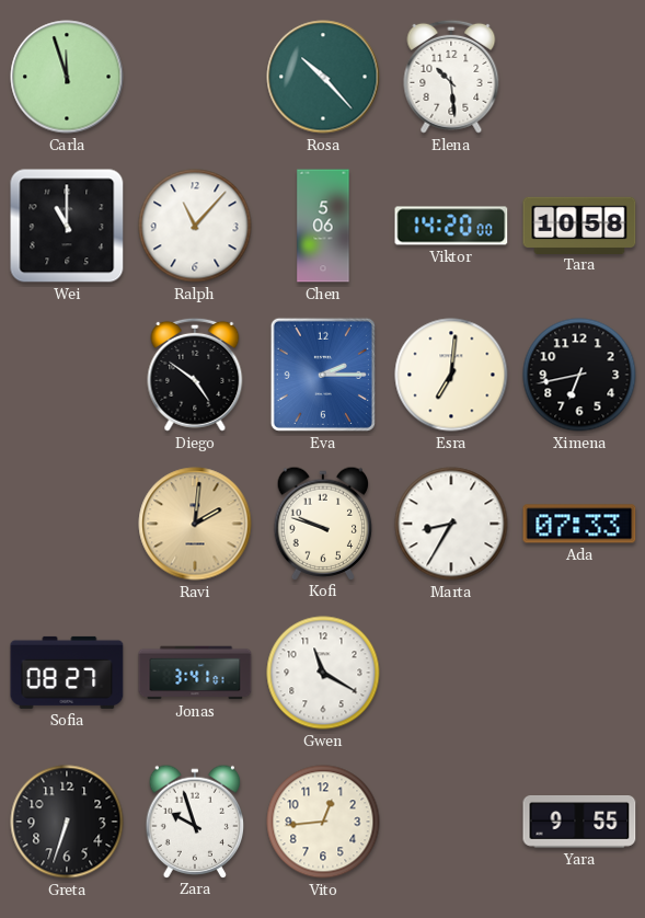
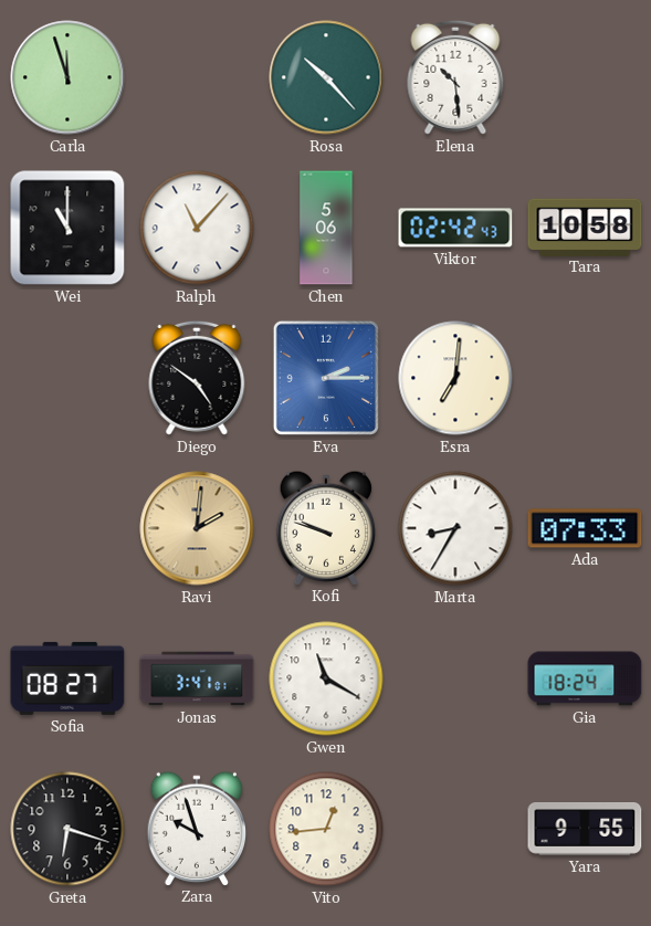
Viktor: 14:20 -> 02:42 (455, 228)
Ximena: 6:43 -> none (579, 375)
Gia: none -> 18:24 (585, 678)
Greta: 6:33 -> 6:18 (67, 829)
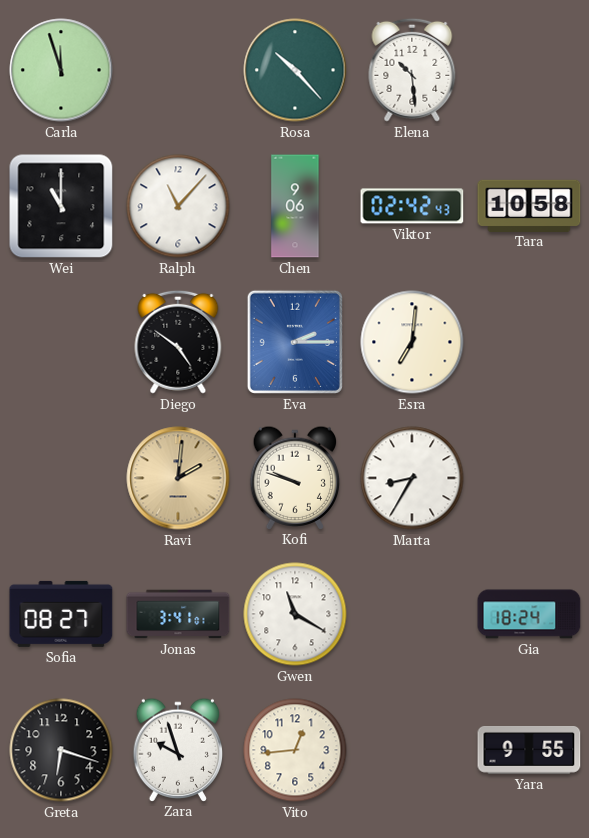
Chen: 5:06 -> 9:06 (295, 206)
Ada: 07:33 -> none (585, 528)
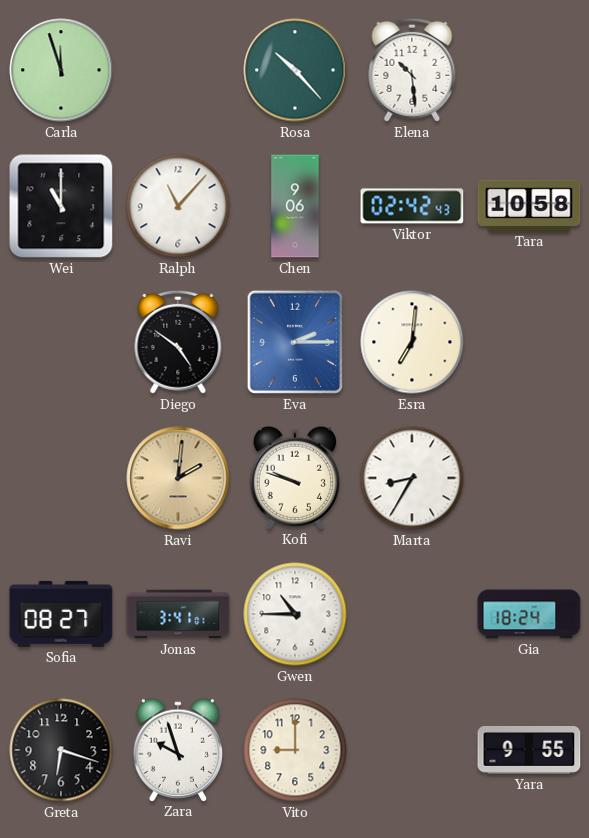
Gwen: 11:20 -> 10:45 (295, 614)
Vito: 12:44 -> 9:00 (295, 750)
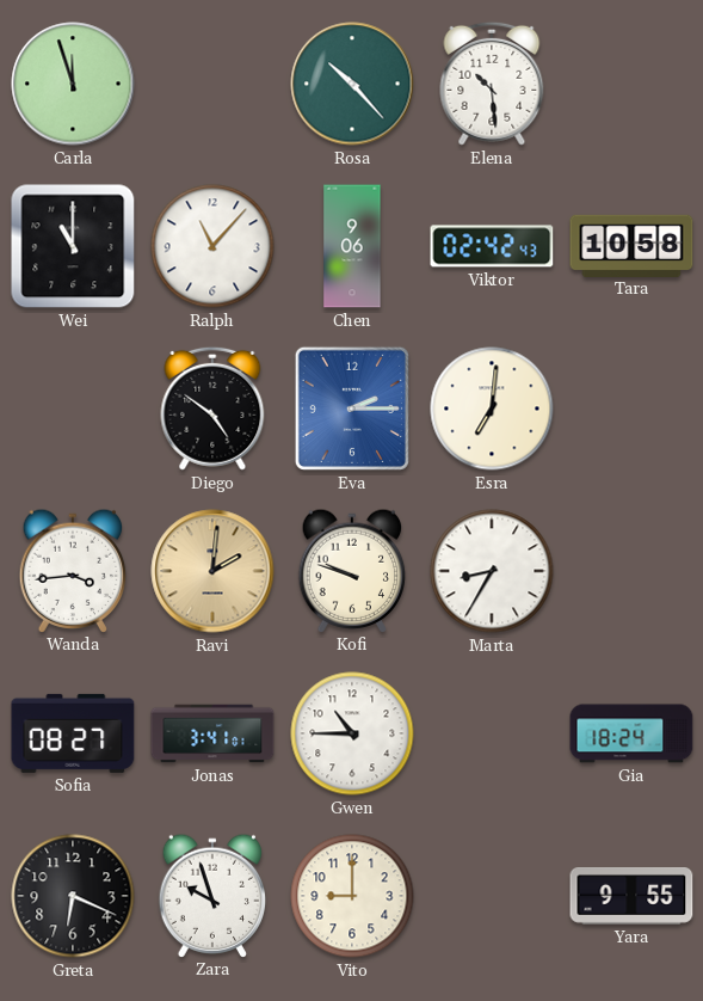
Wanda: none -> 3:44 (73, 570)
Greta: 6:18 -> 6:19 (73, 896)
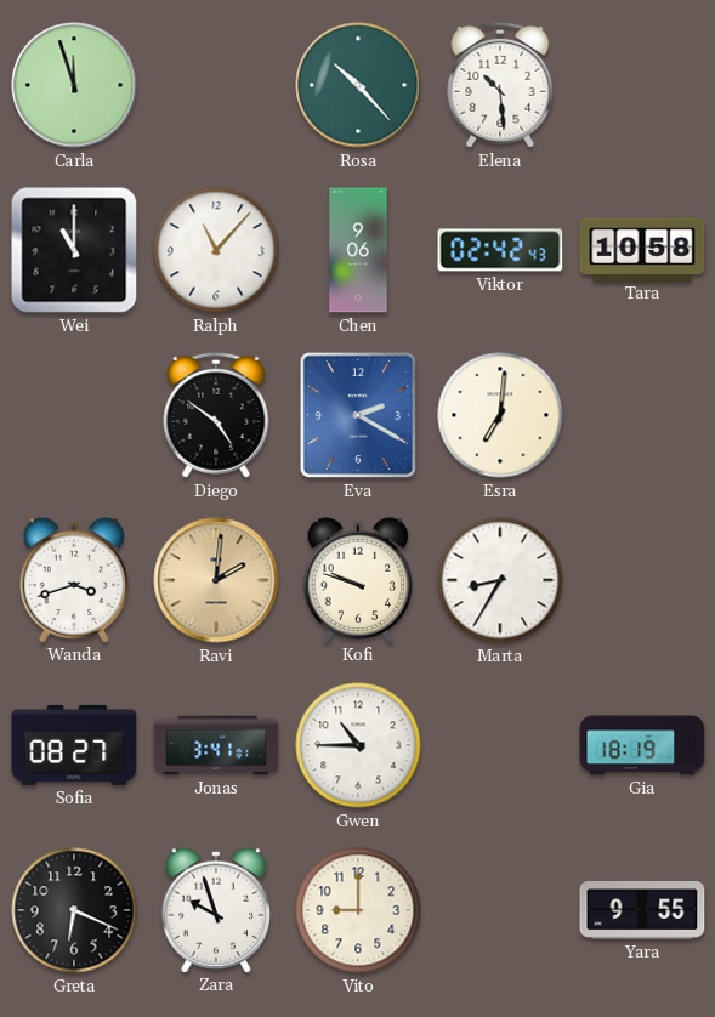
Eva: 2:15 -> 2:20 (358, 415)
Wanda: 3:44 -> 3:42 (74, 579)
Gia: 18:24 -> 18:19 (642, 745)
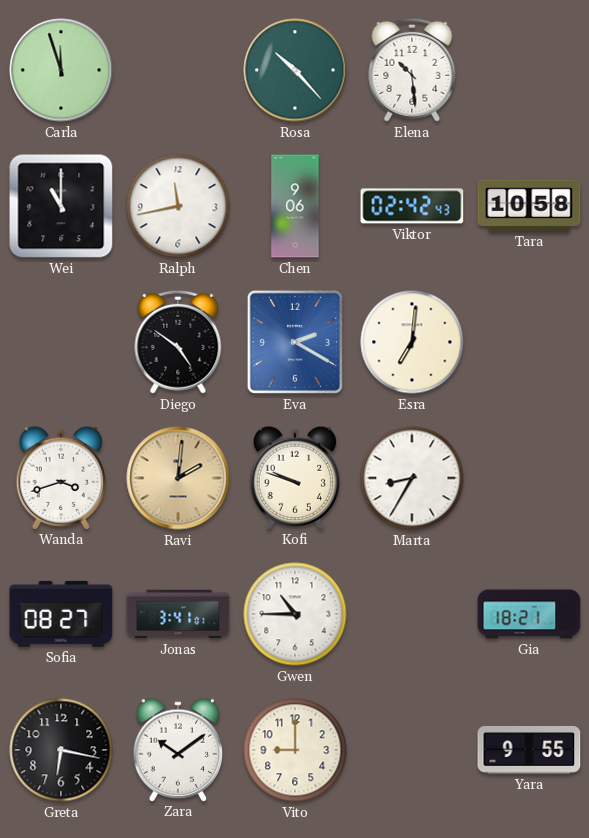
Ralph: 11:07 -> 11:43 (178, 206)
Gia: 18:19 -> 18:21 (529, 614)
Greta: 6:19 -> 6:17 (61, 750)
Zara: 9:57 -> 10:09 (178, 749)
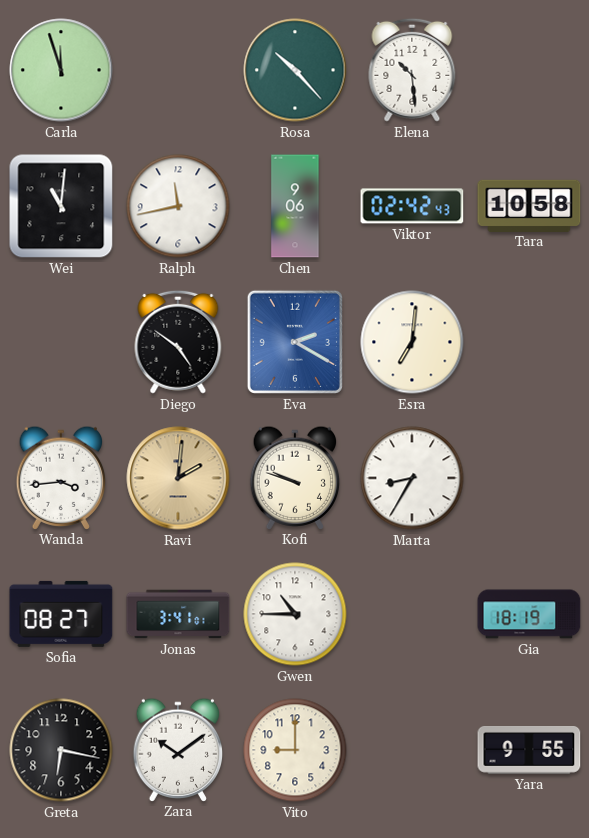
Wei: 11:00 -> 11:01 (61, 206)
Wanda: 3:42 -> 3:44 (61, 477)
Gia: 18:21 -> 18:19 (529, 614)
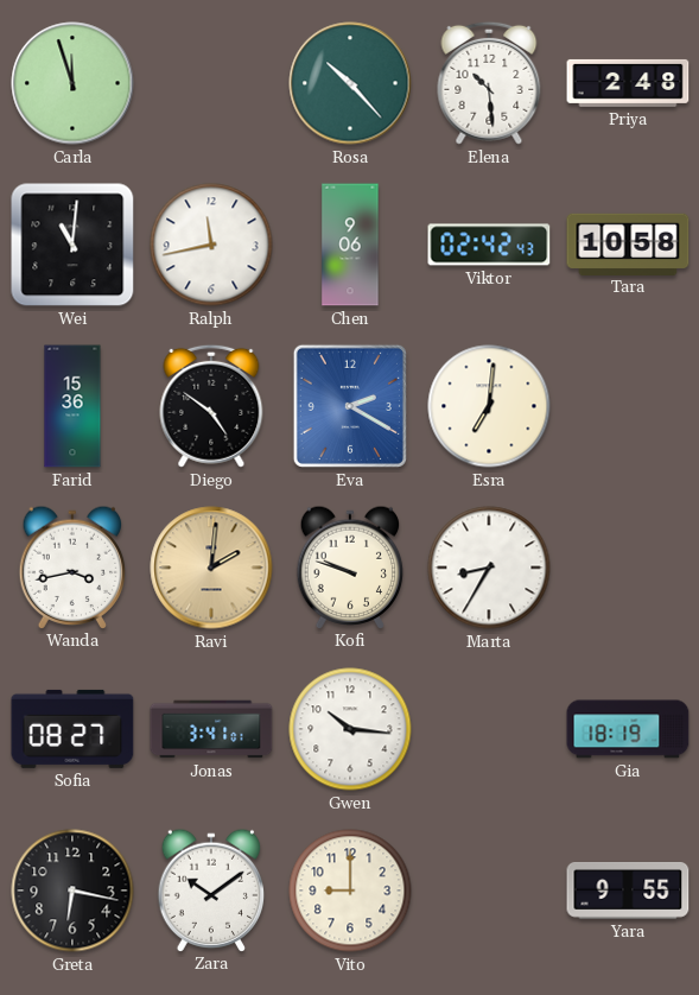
Priya: none -> 2:48 (628, 83)
Farid: none -> 15:36 (72, 406)
Wanda: 3:44 -> 3:43 (72, 566)
Gwen: 10:45 -> 10:16 (350, 729)
